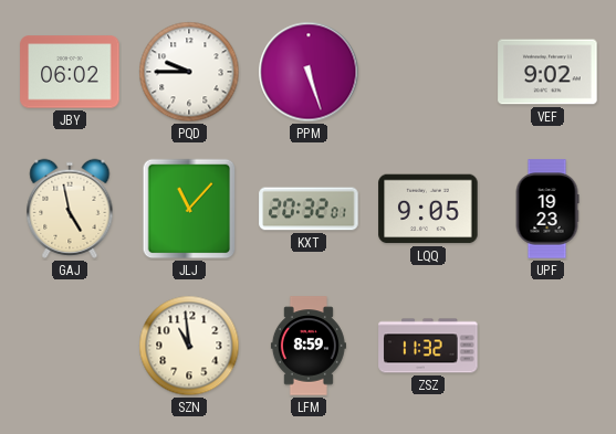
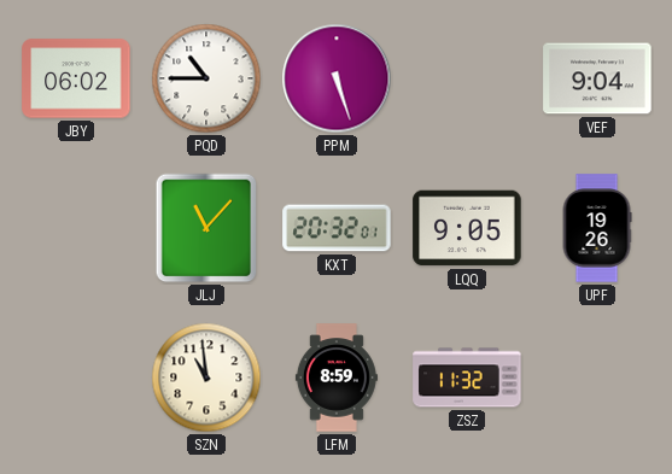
PQD: 9:45 -> 10:45 (206, 78)
VEF: 9:02 -> 9:04 (597, 78)
GAJ: 4:58 -> none (70, 209)
UPF: 19:23 -> 19:26 (597, 228)
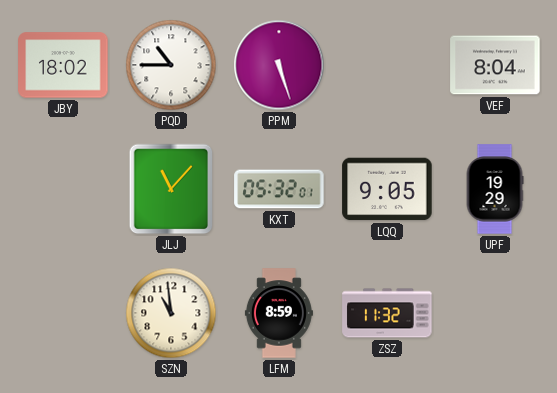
JBY: 06:02 -> 18:02 (63, 65)
VEF: 9:04 -> 8:04 (495, 65)
KXT: 20:32 -> 05:32 (279, 189)
UPF: 19:26 -> 19:29 (495, 189)
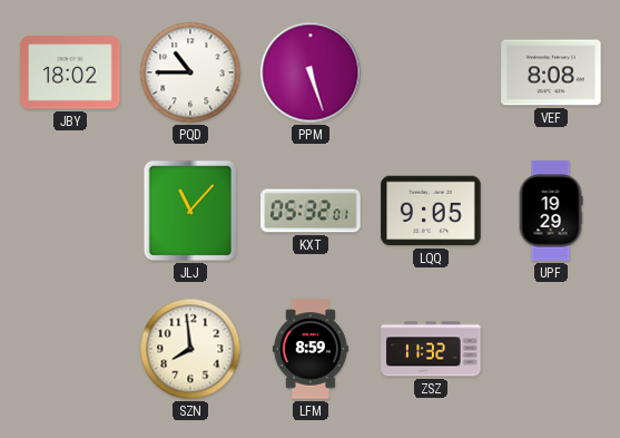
VEF: 8:04 -> 8:08 (551, 72)
SZN: 10:59 -> 7:59 (190, 349)
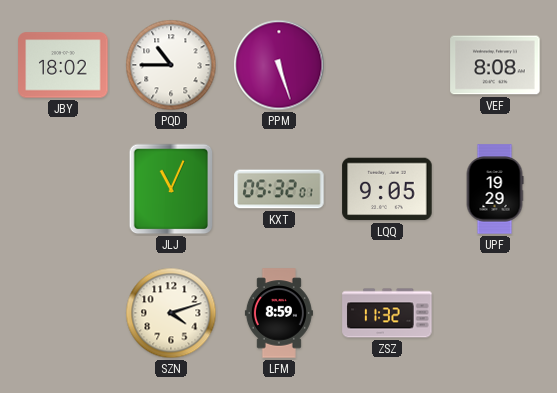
JLJ: 11:07 -> 11:04 (171, 189)
SZN: 7:59 -> 4:12 (171, 313)
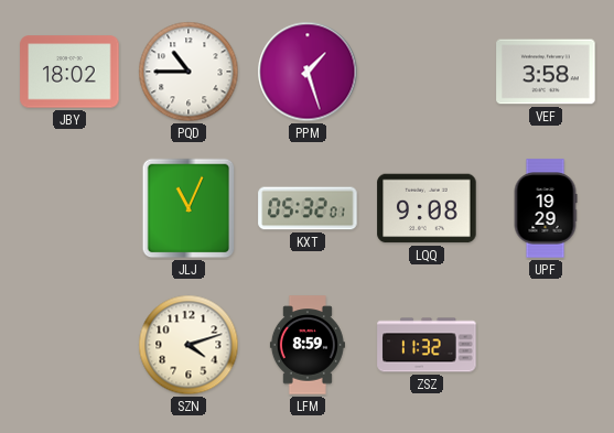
PPM: 5:27 -> 1:27 (308, 72)
VEF: 8:08 -> 3:58 (546, 72)
LQQ: 9:05 -> 9:08 (427, 208)
